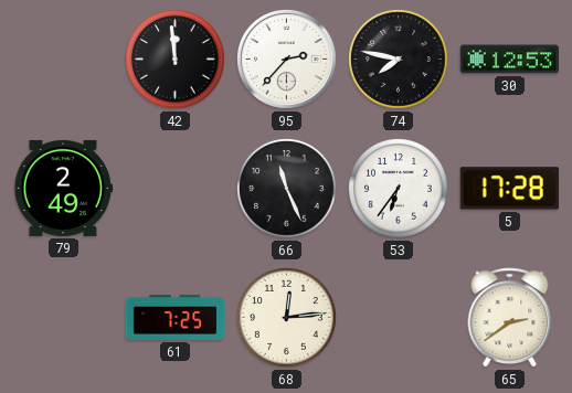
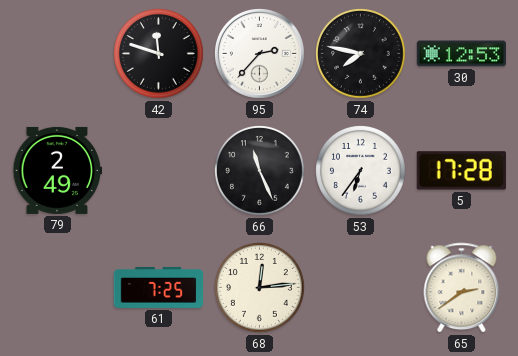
42: 11:59 -> 11:48 (159, 54)
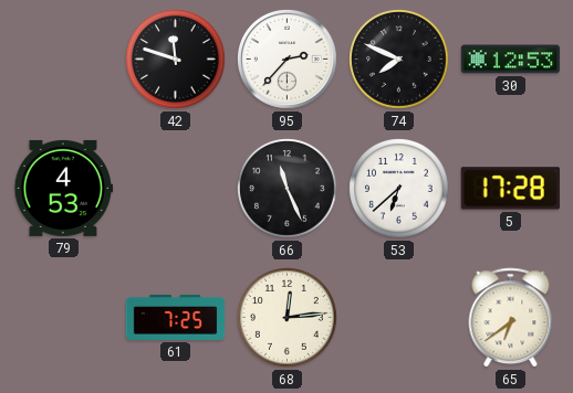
74: 7:47 -> 7:49 (399, 60)
79: 2:49 -> 4:53 (64, 188)
53: 6:36 -> 6:38 (399, 189)
65: 2:39 -> 6:39 (511, 318)
